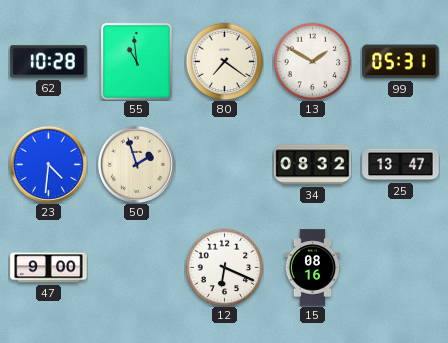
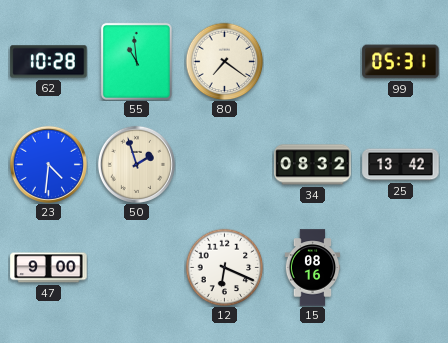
13: 1:50 -> none (312, 61)
25: 13:47 -> 13:42 (401, 165)
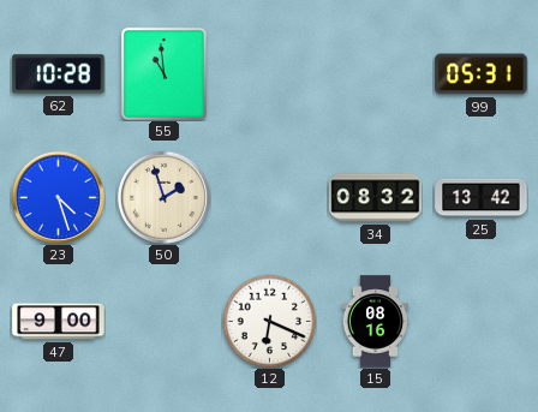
80: 7:21 -> none (224, 61)
23: 4:31 -> 4:27 (58, 197)
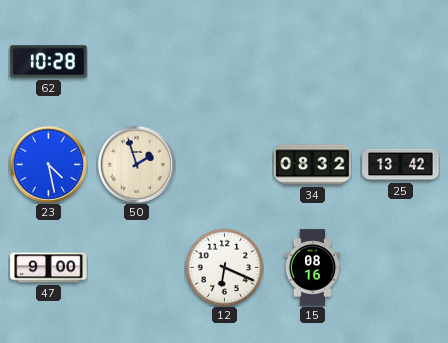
55: 10:59 -> none (163, 73)
99: 05:31 -> none (482, 74)
23: 4:27 -> 4:28 (48, 164)
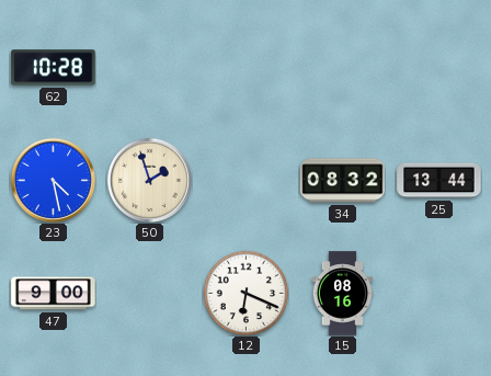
25: 13:42 -> 13:44 (439, 181)
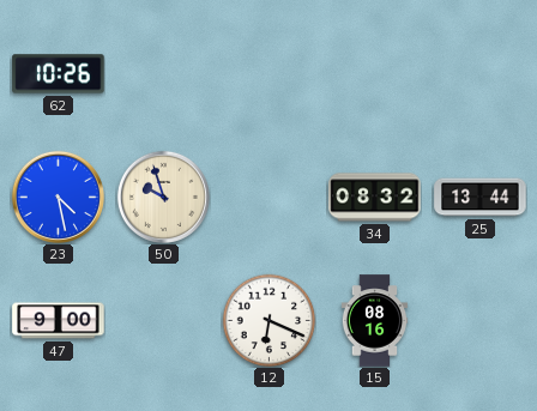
62: 10:28 -> 10:26 (59, 74)
50: 1:57 -> 9:57 (163, 197)
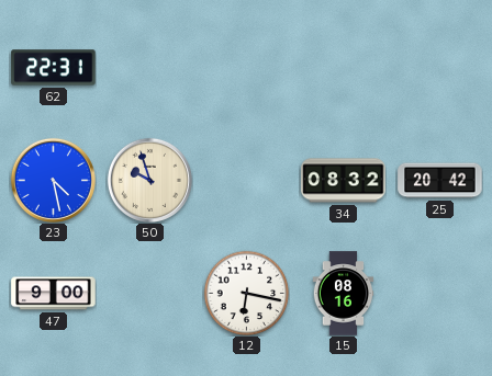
62: 10:26 -> 22:31 (54, 68)
25: 13:44 -> 20:42 (440, 181)
12: 6:19 -> 6:17 (246, 293)
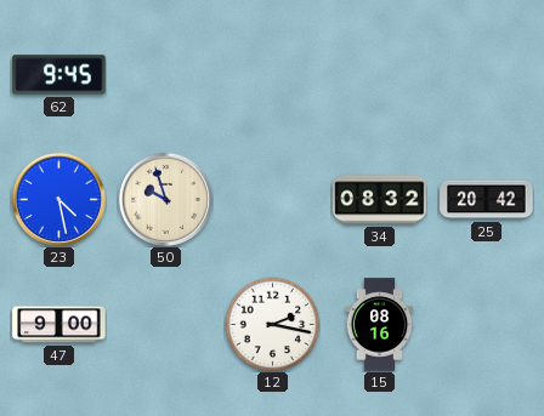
62: 22:31 -> 9:45 (59, 75)
12: 6:17 -> 2:17 (272, 324)
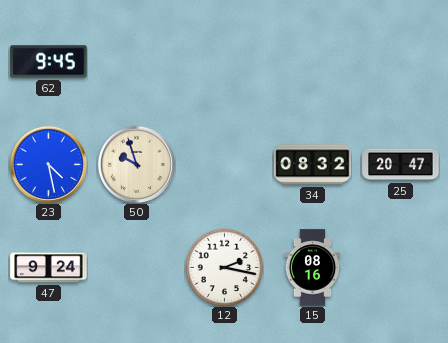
25: 20:42 -> 20:47 (401, 165)
47: 9:00 -> 9:24 (49, 268)
